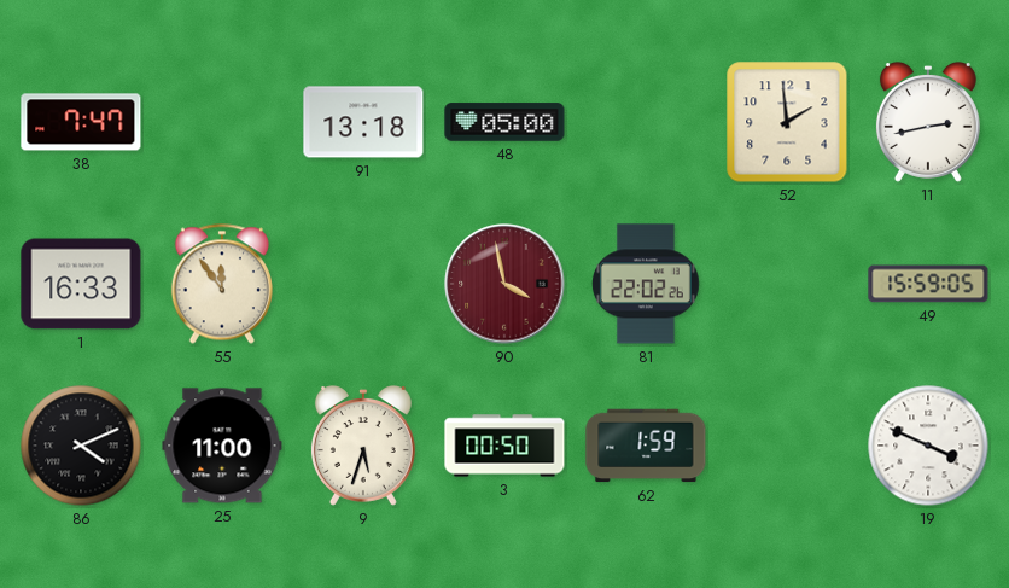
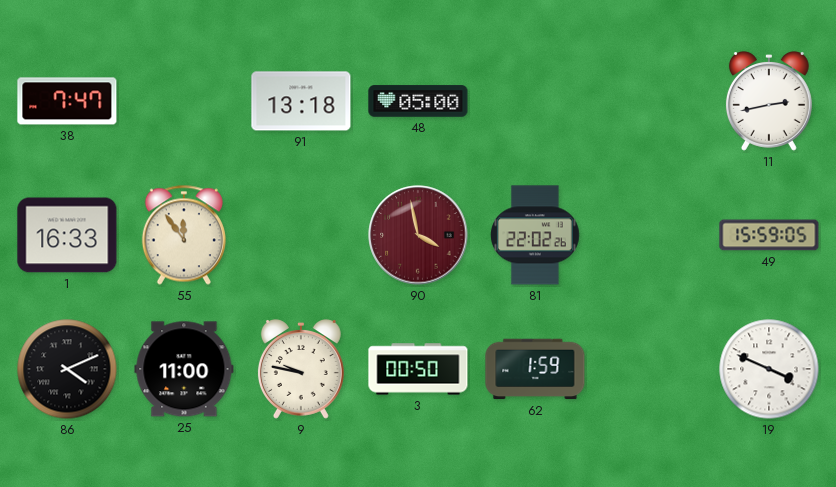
52: 1:59 -> none (787, 122)
9: 5:33 -> 9:47 (301, 369)
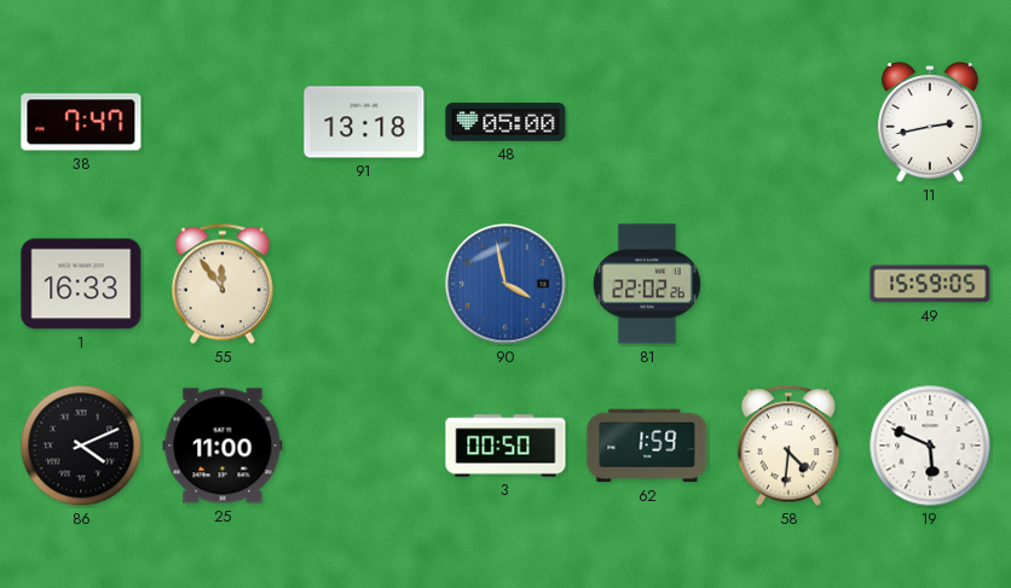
90 dial: burgundy -> blue (505, 284)
9: 9:47 -> none (301, 369)
58: none -> 4:31 (788, 446)
19: 3:49 -> 5:49 (930, 446)
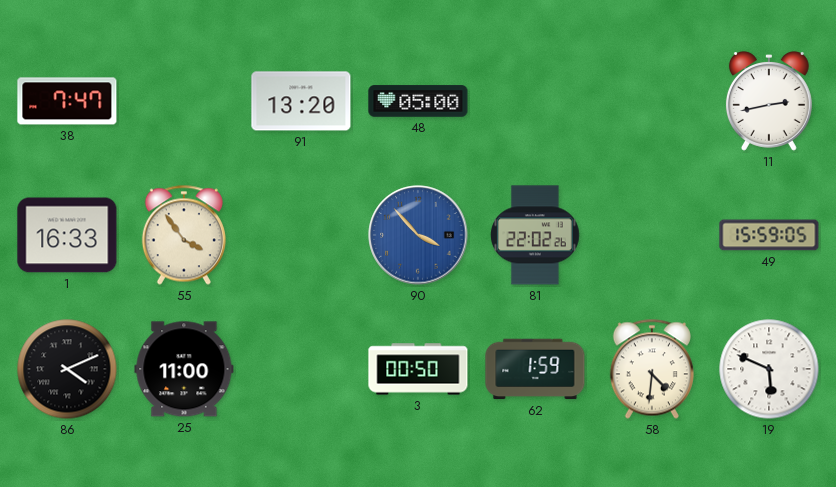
91: 13:18 -> 13:20 (301, 101)
55: 11:54 -> 3:54 (184, 235)
90: 3:58 -> 3:53 (418, 235)
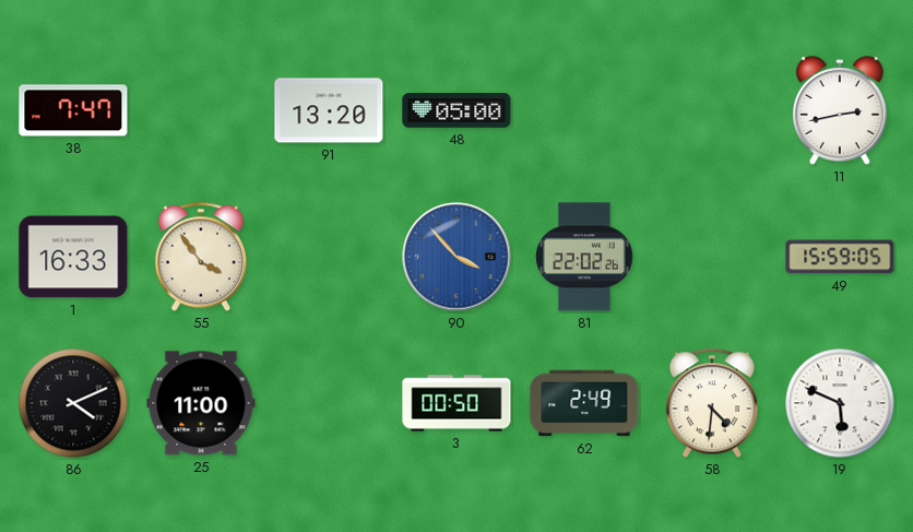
62: 1:59 -> 2:49 (584, 403)
